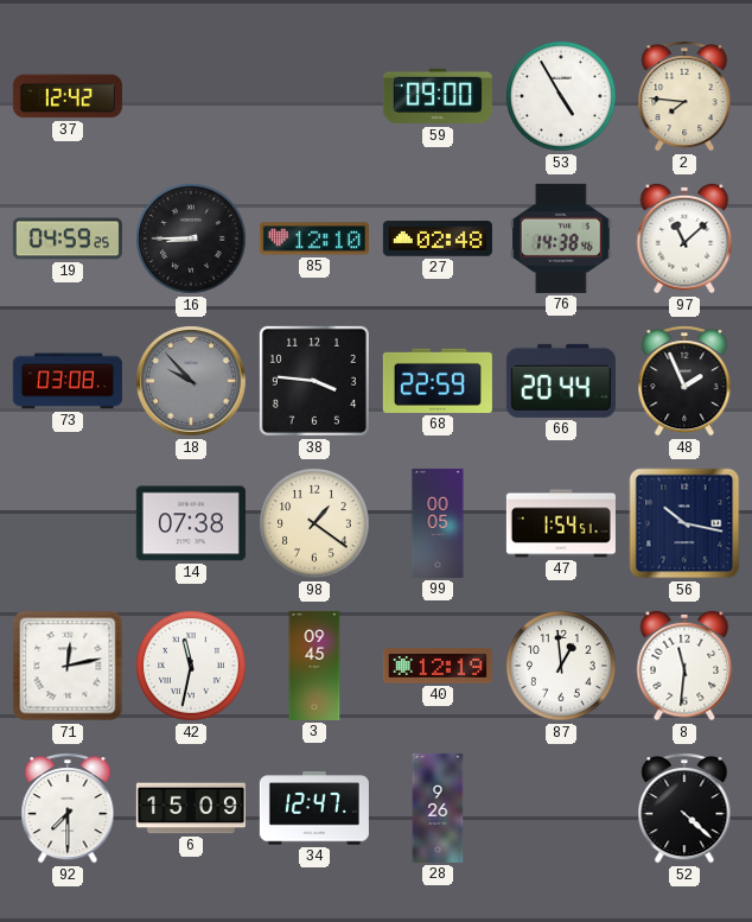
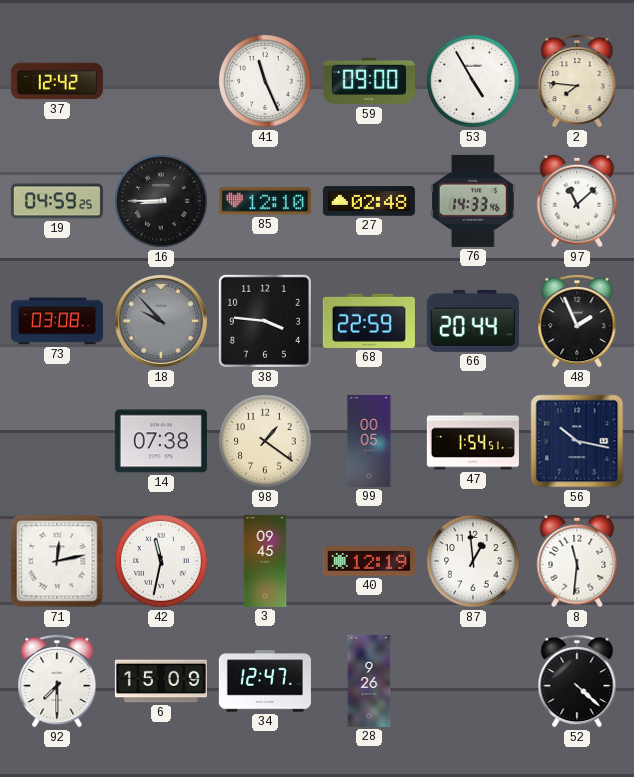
41: none -> 11:26 (266, 82)
76: 14:38 -> 14:33 (473, 201)
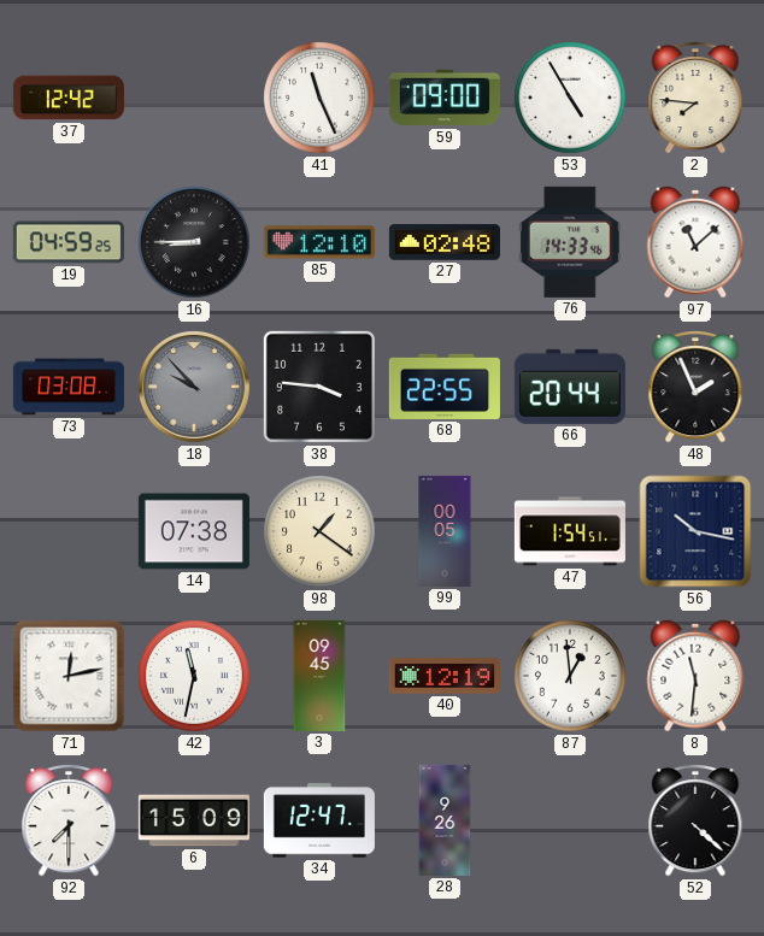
68: 22:59 -> 22:55 (445, 387)
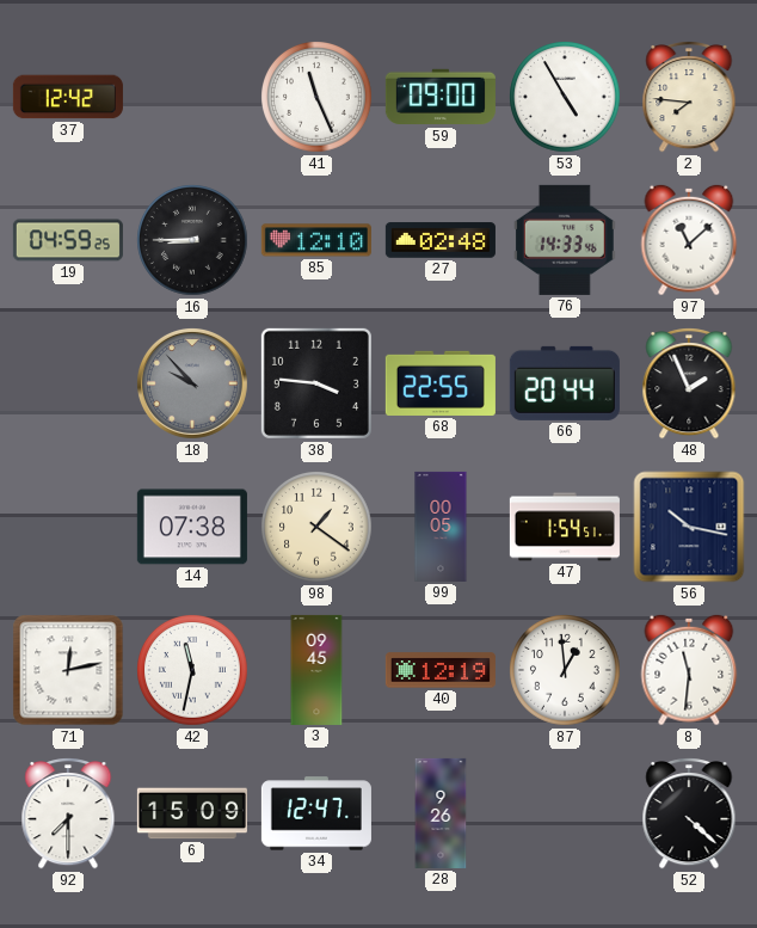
73: 03:08 -> none (69, 387)
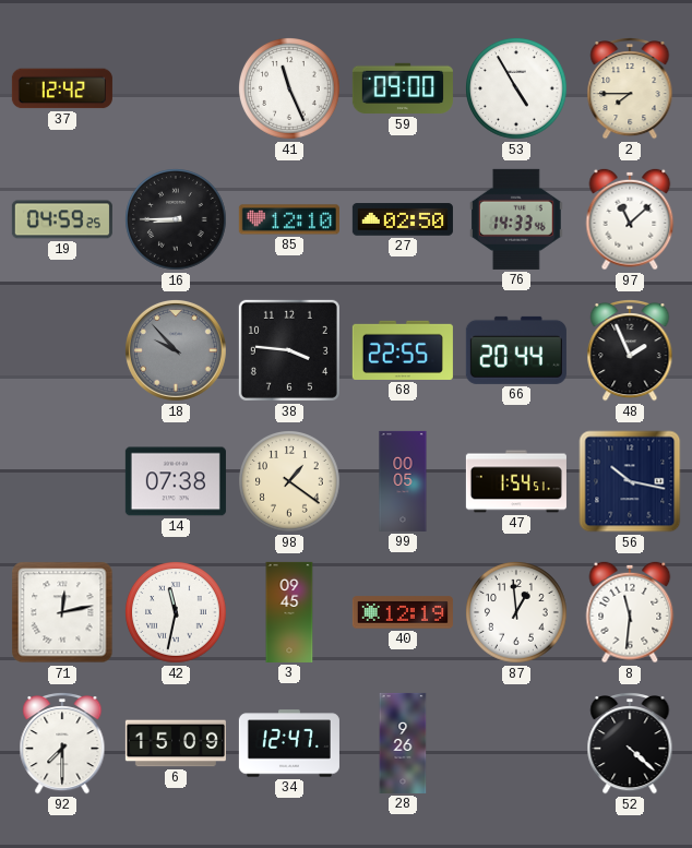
2: 7:46 -> 7:45 (630, 89)
27: 02:48 -> 02:50 (403, 219)
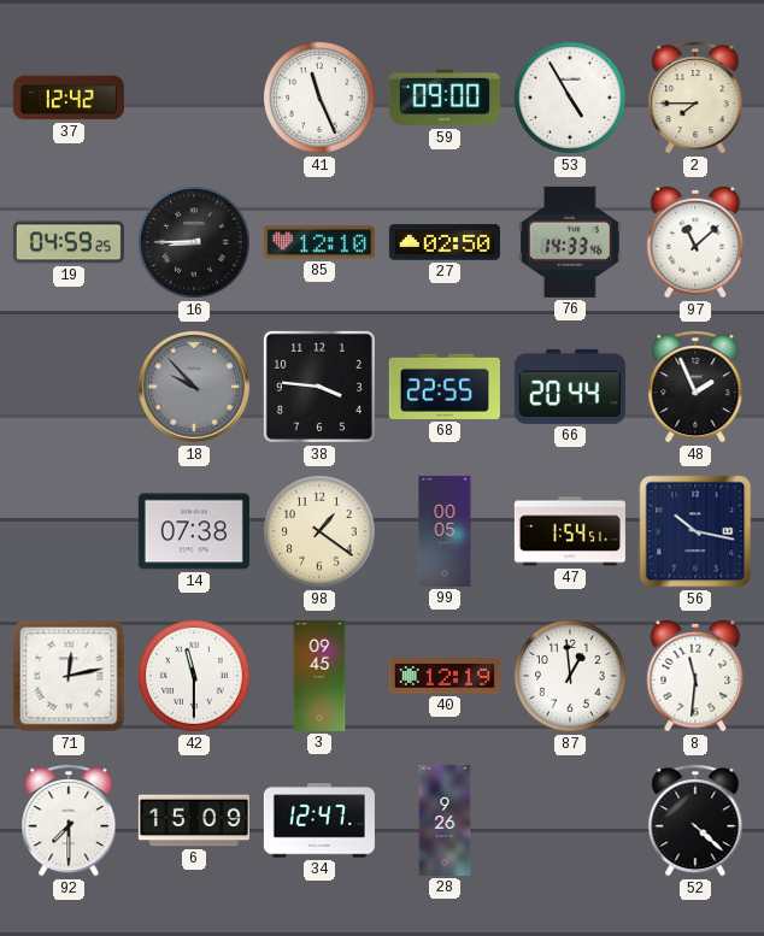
42: 11:32 -> 11:30 (195, 677)
